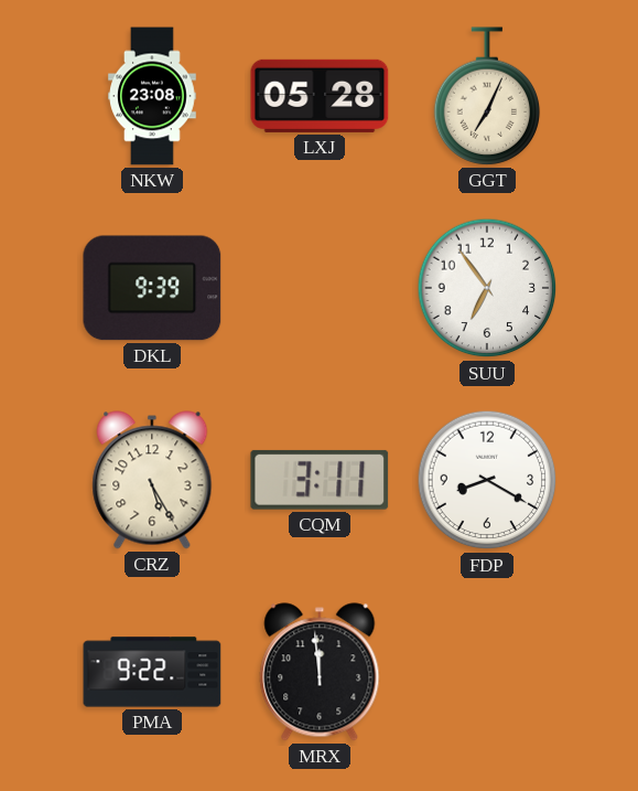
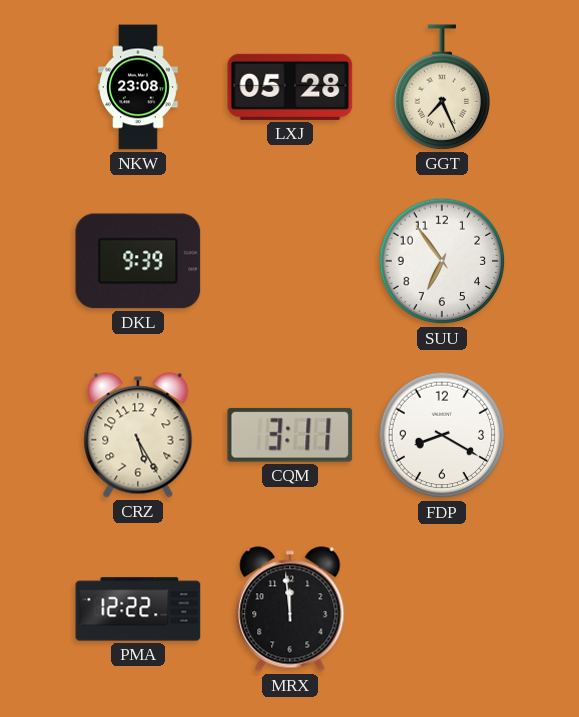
GGT: 7:04 -> 7:26 (442, 87)
PMA: 9:22 -> 12:22 (138, 609)
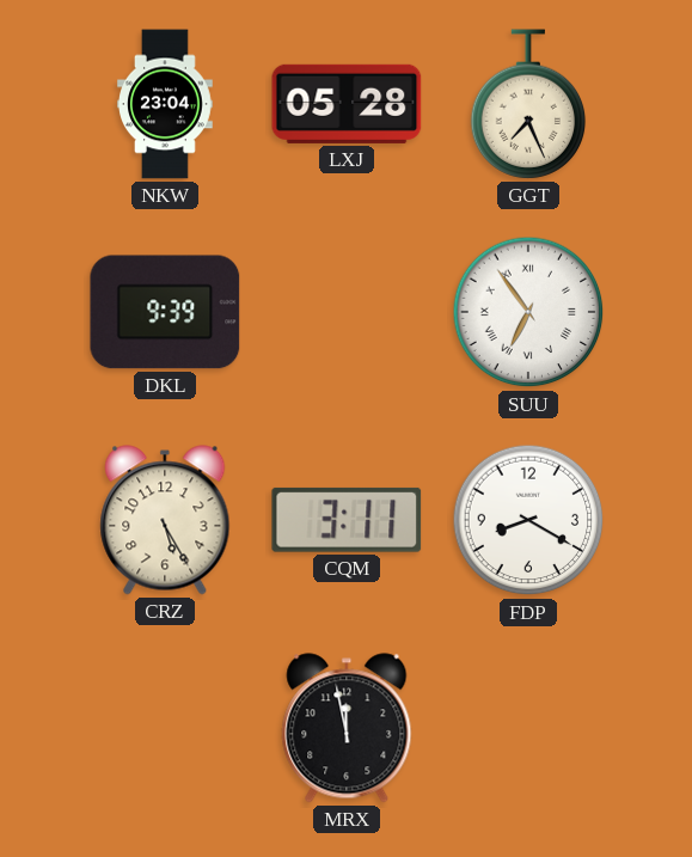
NKW: 23:08 -> 23:04 (166, 104)
SUU numerals: Arabic -> Roman (528, 312)
PMA: 12:22 -> none (138, 609)
MRX: 11:59 -> 11:58 (347, 728)
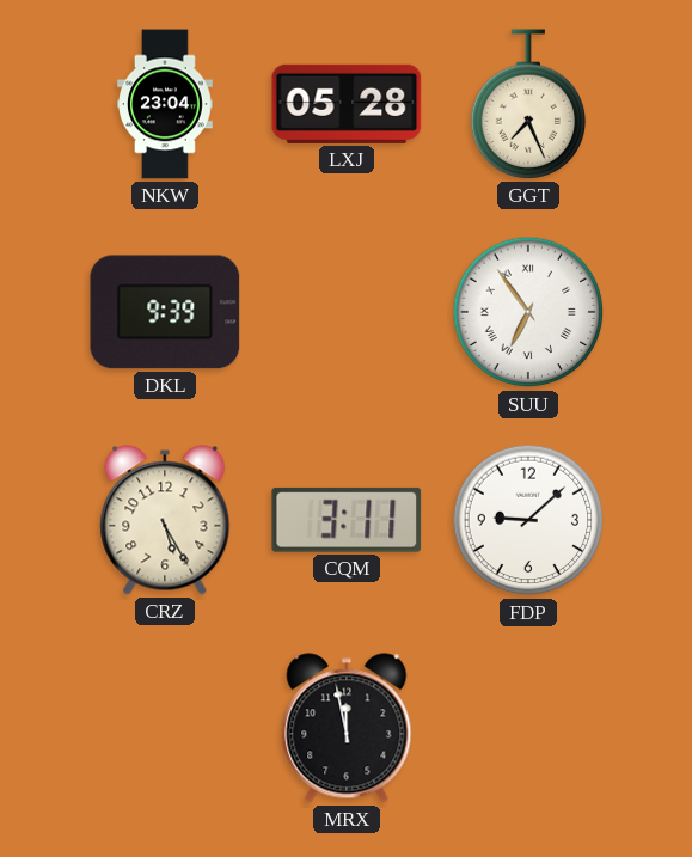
FDP: 8:20 -> 9:08 (528, 520)
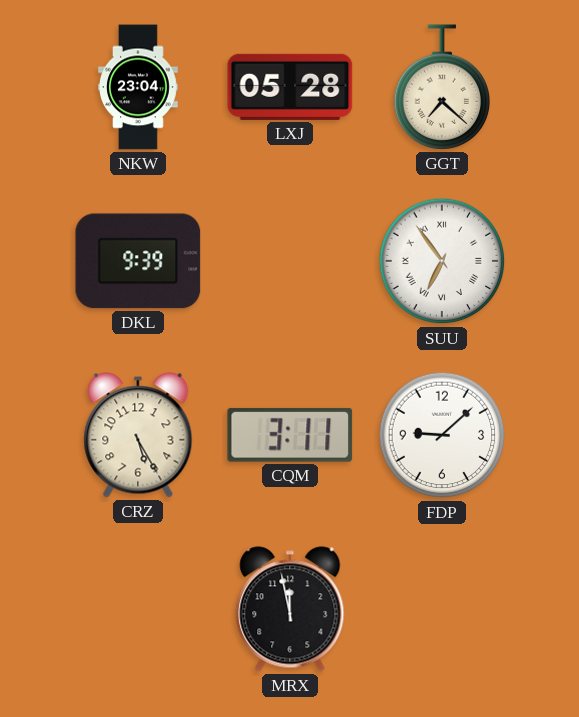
GGT: 7:26 -> 7:22 (442, 87)
